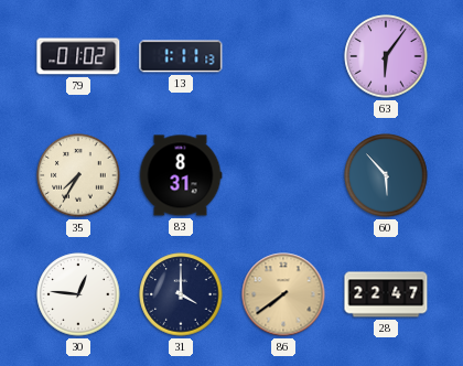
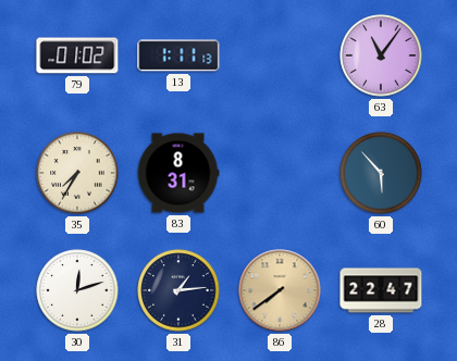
63: 6:06 -> 11:06 (381, 55)
30: 12:46 -> 12:12 (77, 290)
31: 4:00 -> 1:14 (178, 290)
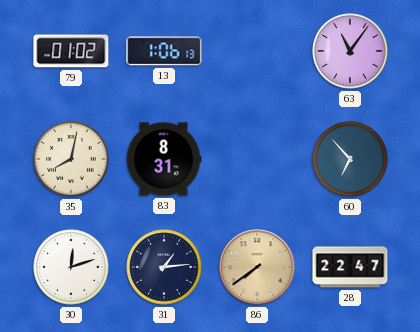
13: 1:11 -> 1:06 (164, 51)
35: 7:35 -> 8:02 (71, 159)
60: 5:53 -> 6:53 (350, 159)
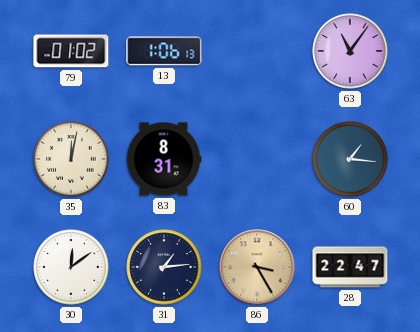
35: 8:02 -> 12:02 (71, 159)
60: 6:53 -> 1:16 (350, 159)
30: 12:12 -> 12:09 (71, 267)
86: 7:39 -> 3:25 (257, 267)
